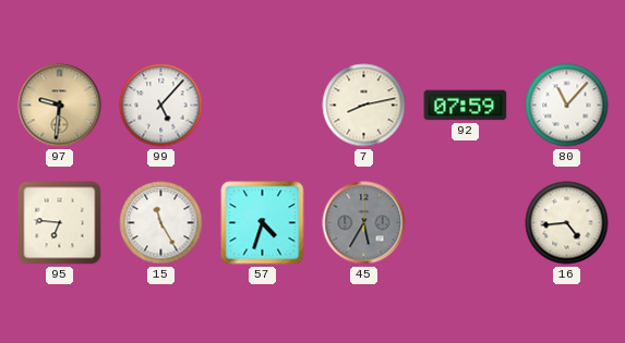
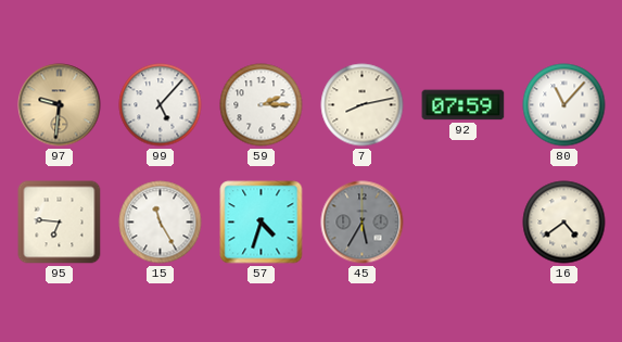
59: none -> 2:15 (262, 105)
16: 4:44 -> 4:39 (564, 223)
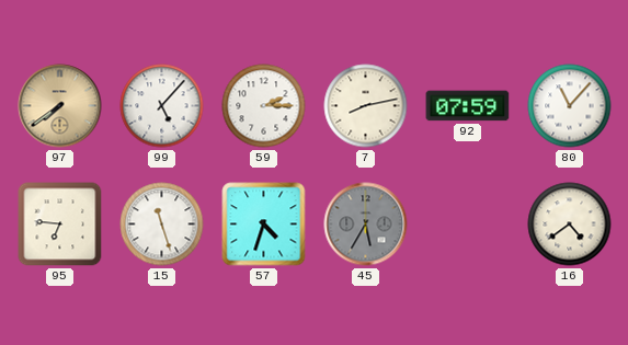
97: 9:31 -> 7:39 (60, 106)
15: 11:25 -> 11:27 (162, 225)
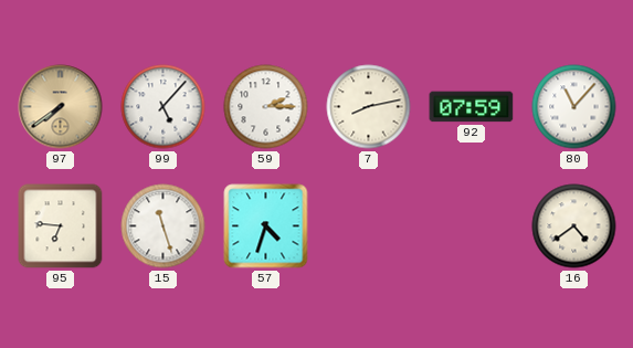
45: 5:35 -> none (366, 225)
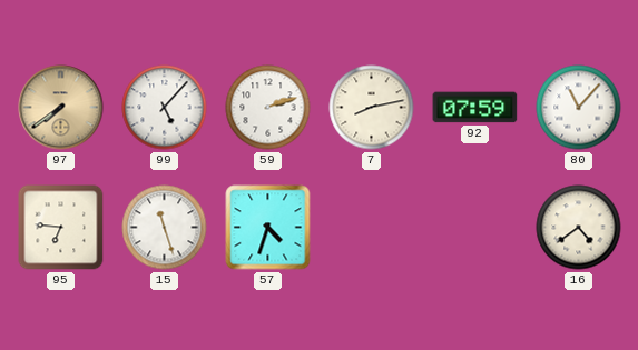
59: 2:15 -> 2:12 (268, 108)
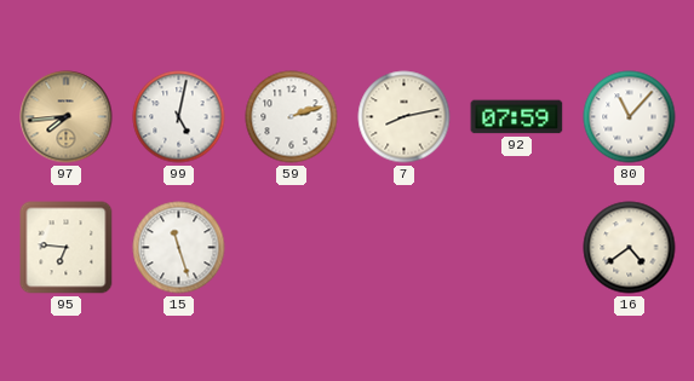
97: 7:39 -> 7:44 (67, 117)
99: 5:07 -> 5:02 (179, 117)
57: 4:33 -> none (268, 228)
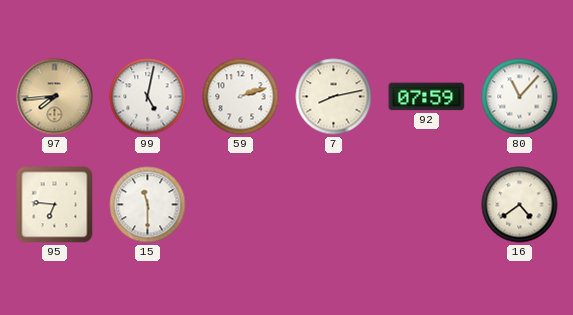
15: 11:27 -> 11:30 (148, 205)
